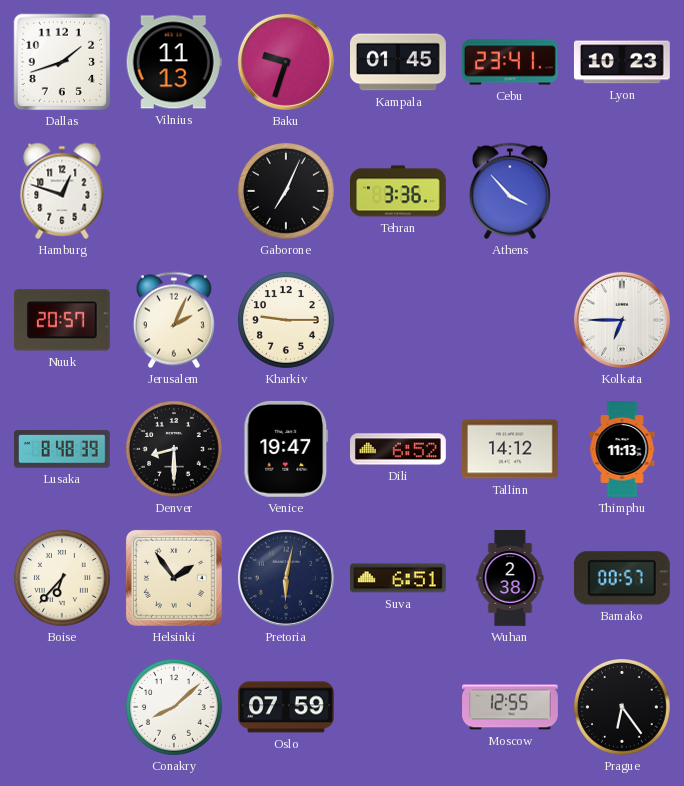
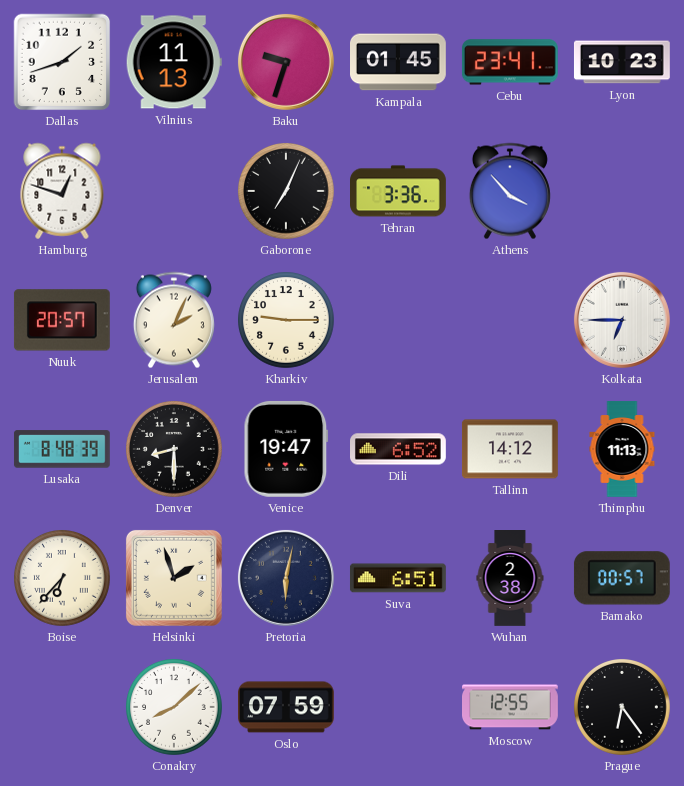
Helsinki: 1:54 -> 1:57 (174, 578)
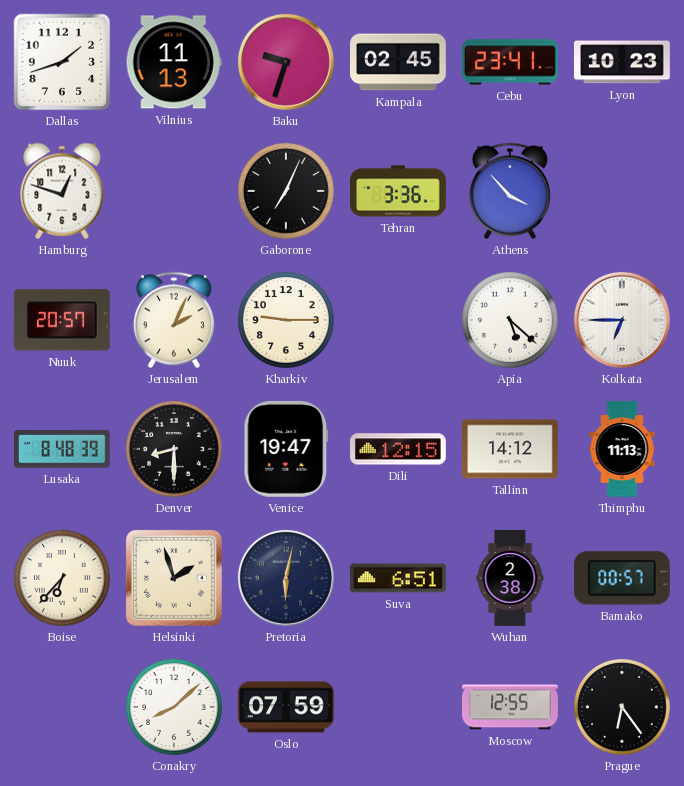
Kampala: 01:45 -> 02:45 (399, 62)
Apia: none -> 5:22 (511, 321)
Dili: 6:52 -> 12:15 (399, 449)
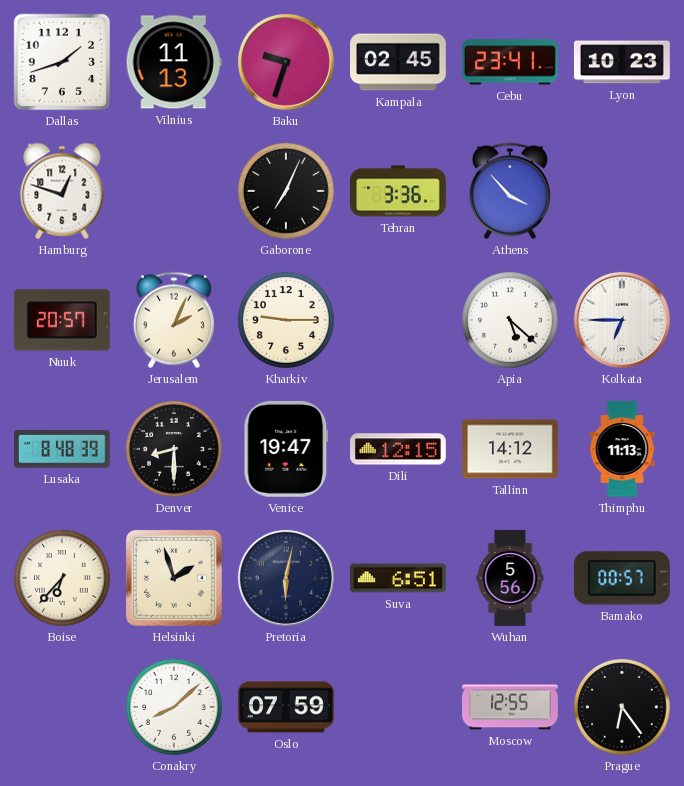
Wuhan: 2:38 -> 5:56 (510, 579)
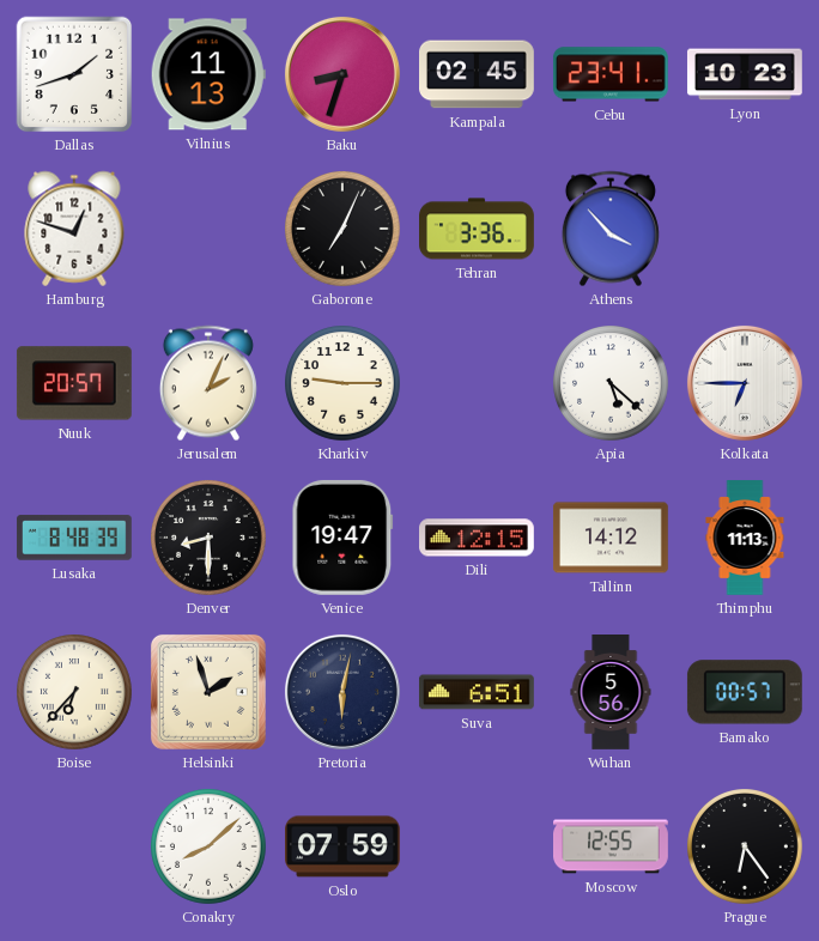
Baku: 9:33 -> 8:33 (342, 74)
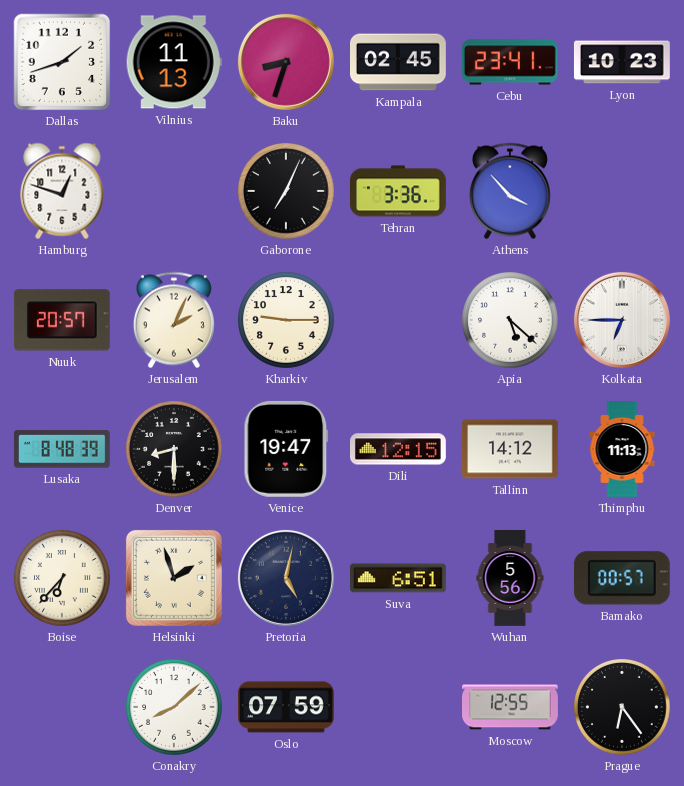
Pretoria: 6:02 -> 5:02 (286, 578)
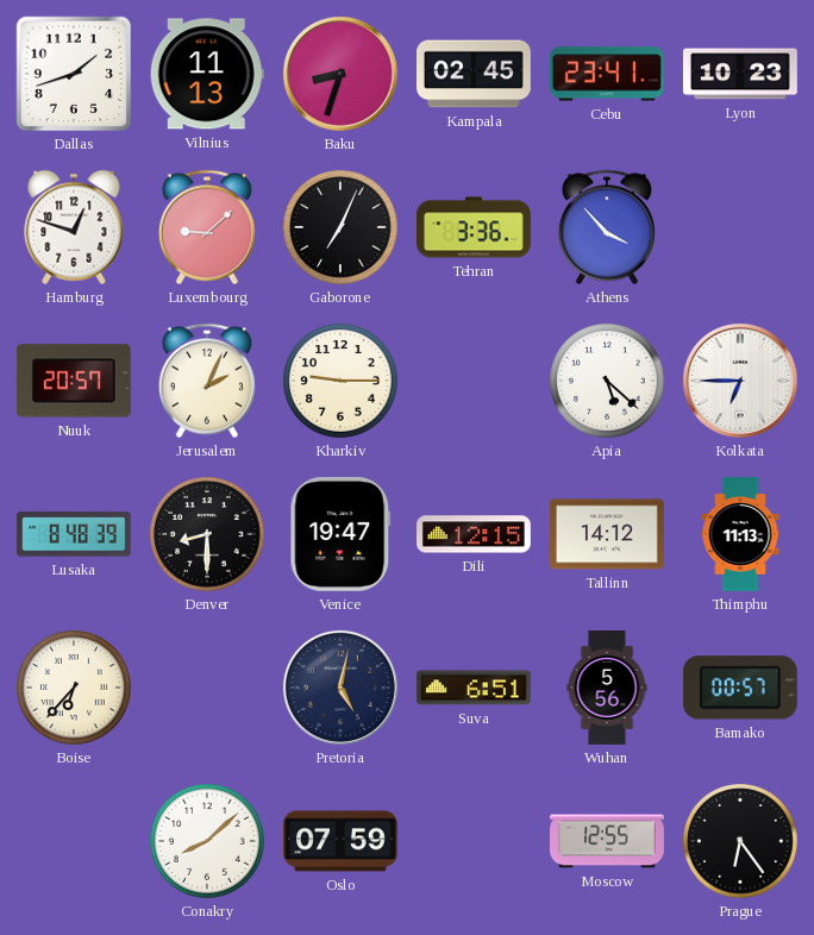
Luxembourg: none -> 9:08 (207, 227)
Helsinki: 1:57 -> none (174, 578)
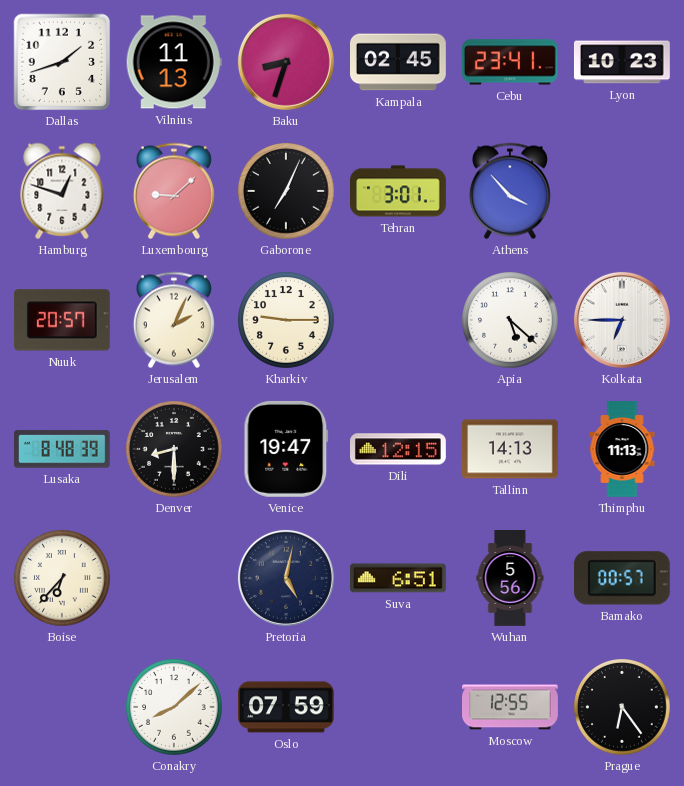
Tehran: 3:36 -> 3:01 (399, 191)
Tallinn: 14:12 -> 14:13 (510, 449)
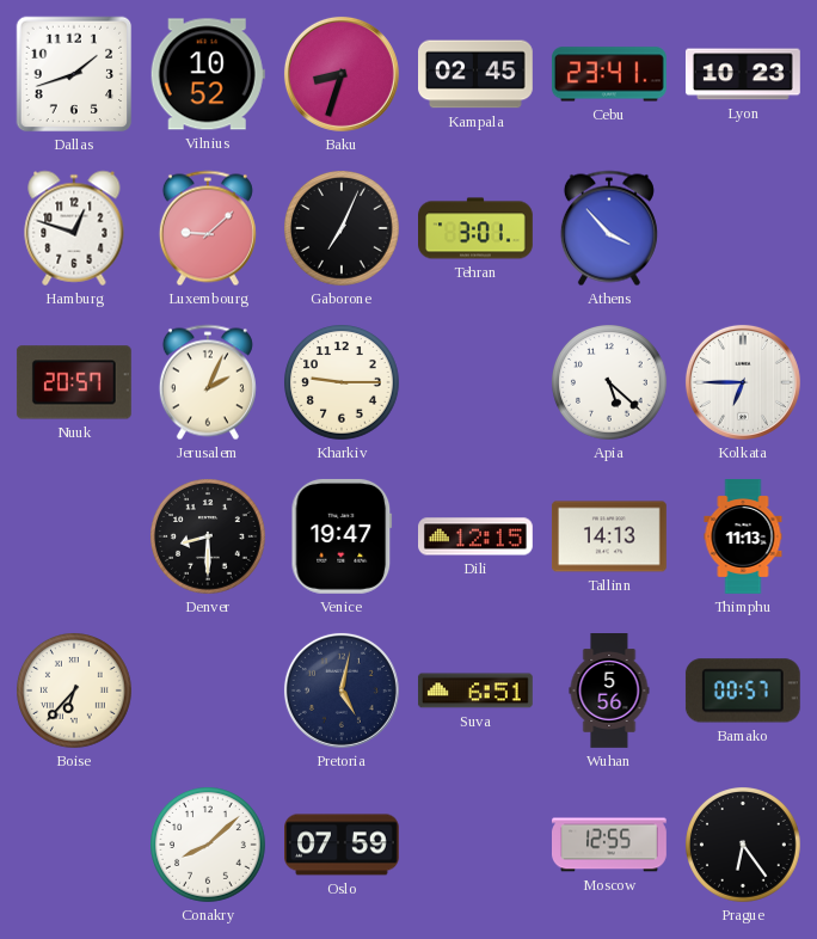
Vilnius: 11:13 -> 10:52 (208, 74)
Lusaka: 8:48 -> none (62, 449)
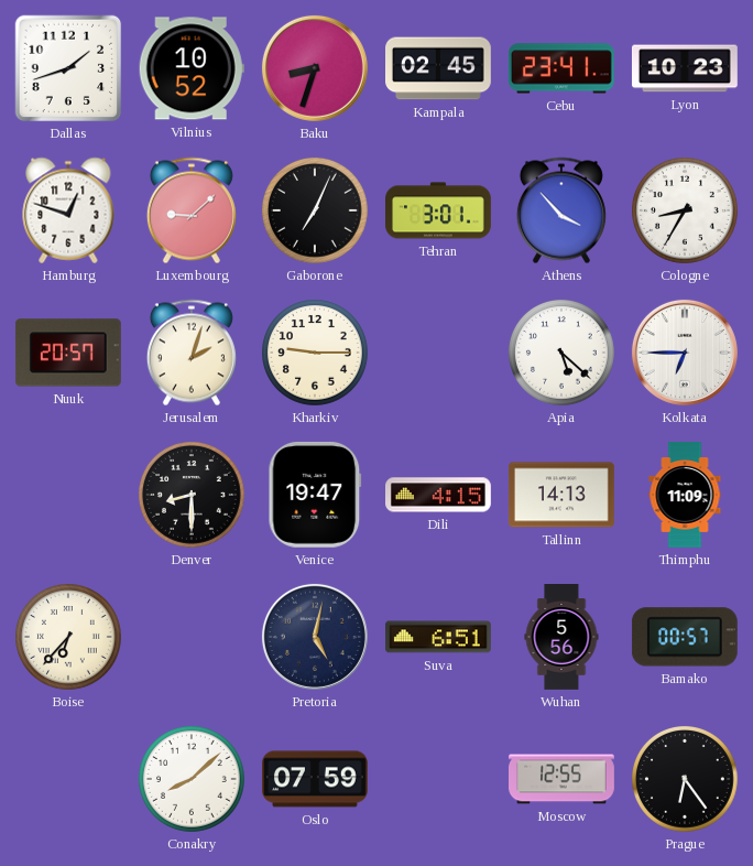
Cologne: none -> 8:35 (686, 212)
Jerusalem: 2:04 -> 2:03 (192, 353)
Dili: 12:15 -> 4:15 (439, 495)
Thimphu: 11:13 -> 11:09 (685, 495)
